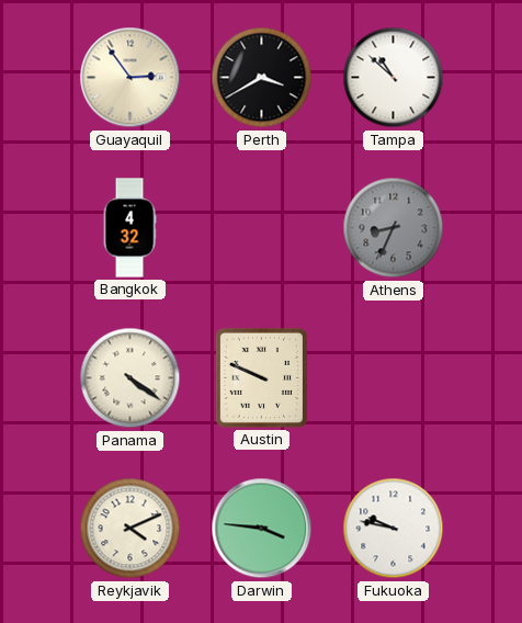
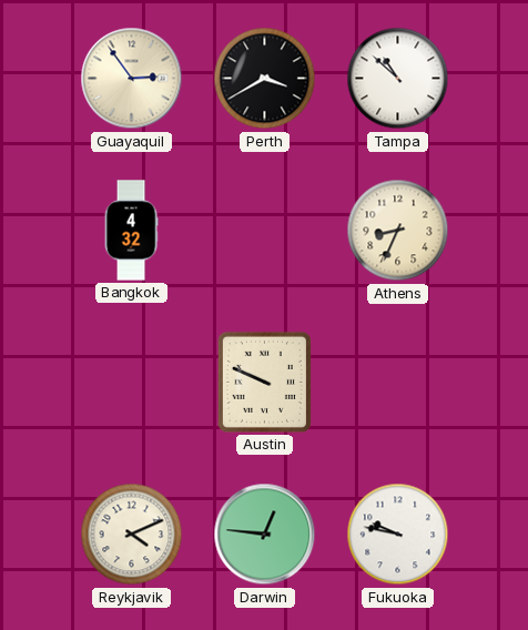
Athens dial: grey -> cream (398, 231)
Panama: 4:21 -> none (130, 378)
Darwin: 3:46 -> 12:46 (265, 535)
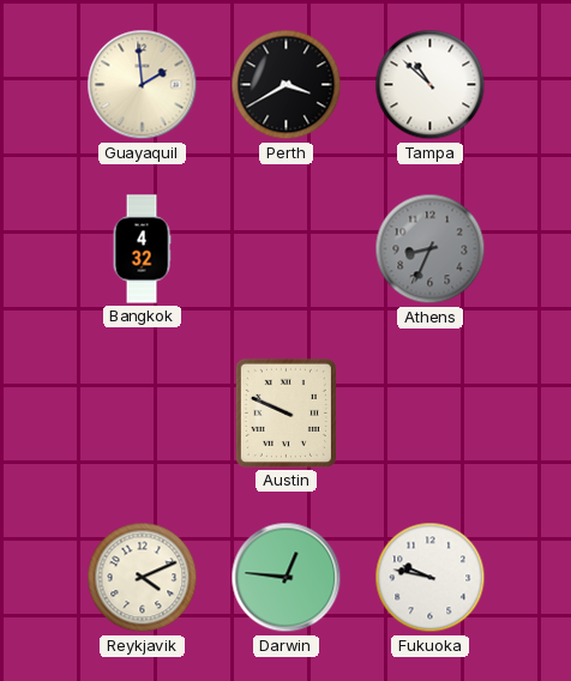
Guayaquil: 2:54 -> 1:59 (143, 85)
Athens dial: cream -> grey (431, 249)
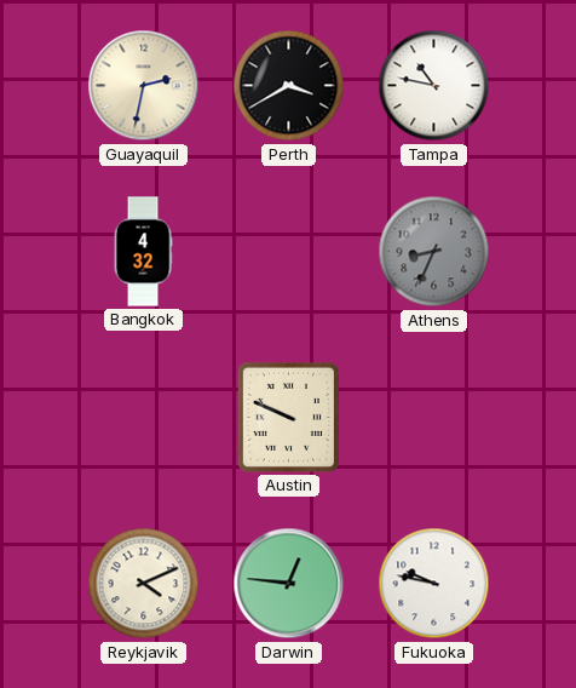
Guayaquil: 1:59 -> 2:32 (144, 86)
Tampa: 10:52 -> 10:47 (434, 86)
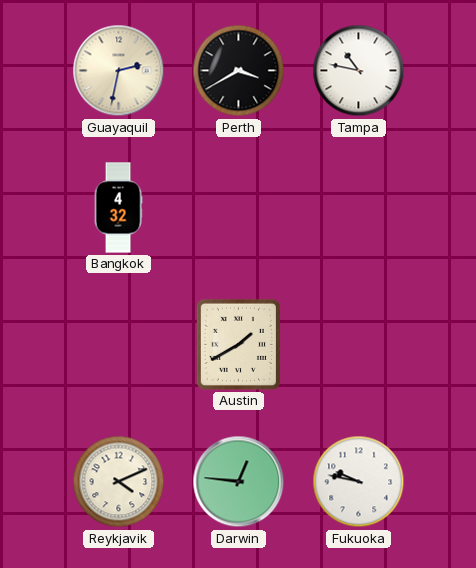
Athens: 8:34 -> none (434, 252)
Austin: 9:49 -> 1:40 (238, 344)
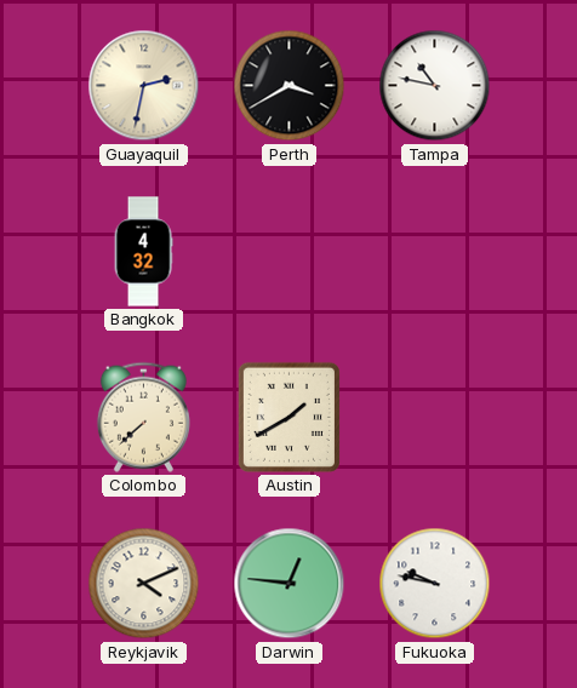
Colombo: none -> 7:38 (143, 417)
